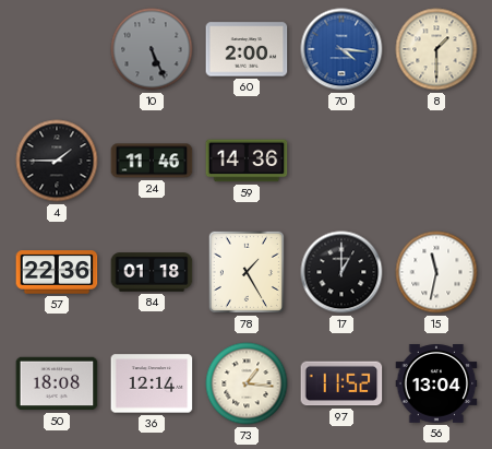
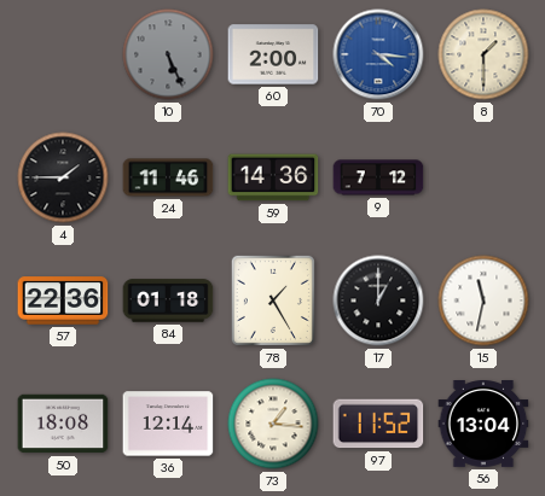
9: none -> 7:12 (378, 177)
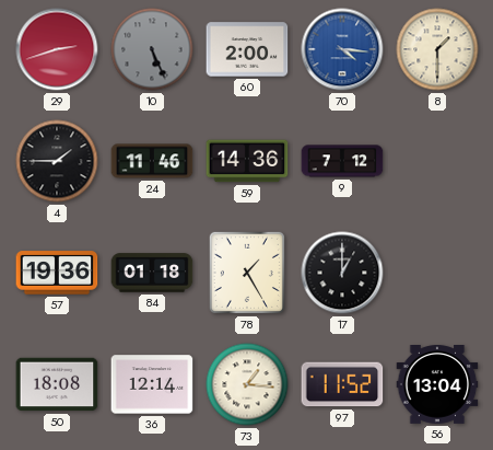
29: none -> 2:42 (57, 49)
57: 22:36 -> 19:36 (57, 273)
15: 11:32 -> none (483, 300)
